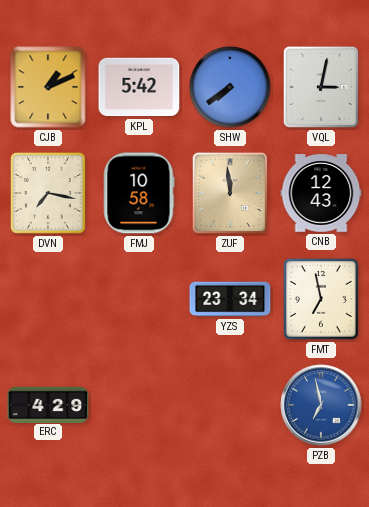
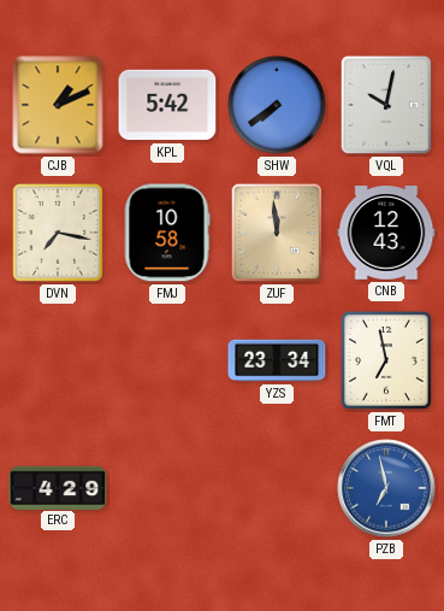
VQL: 3:02 -> 10:02 (385, 105)
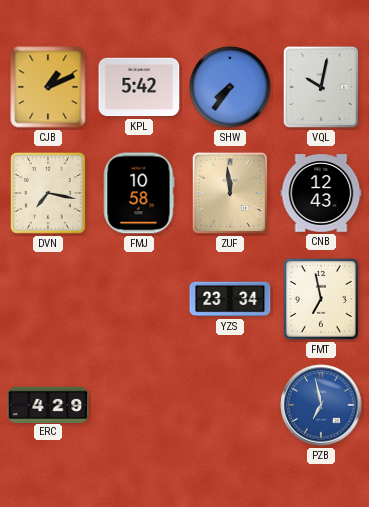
SHW: 7:39 -> 7:36 (230, 87)
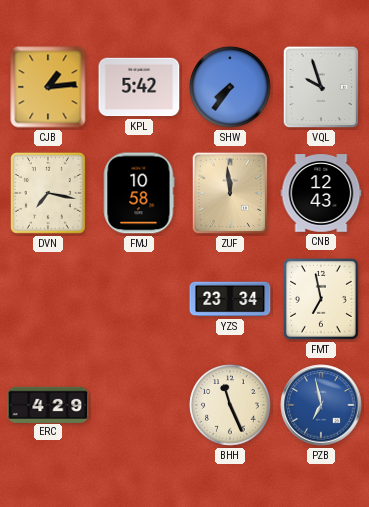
CJB: 1:11 -> 1:14 (48, 87)
VQL: 10:02 -> 9:57 (320, 87)
BHH: none -> 11:26 (230, 405)
